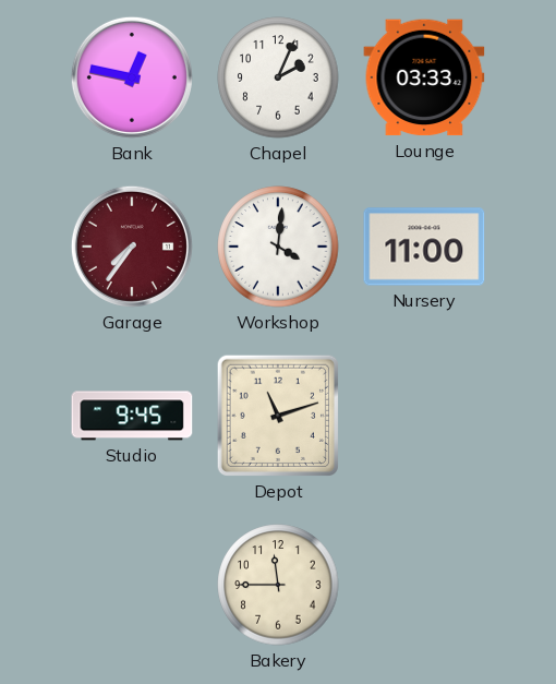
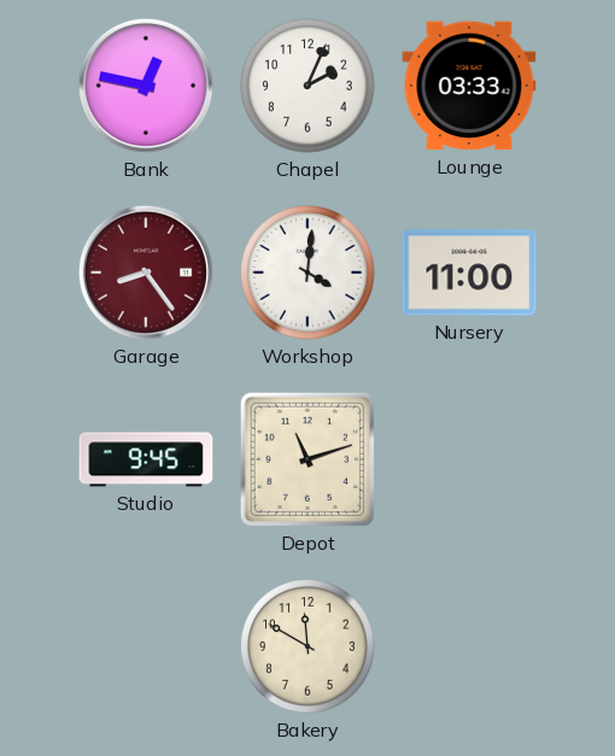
Garage: 7:36 -> 8:24 (146, 272)
Bakery: 11:45 -> 11:50 (307, 646)
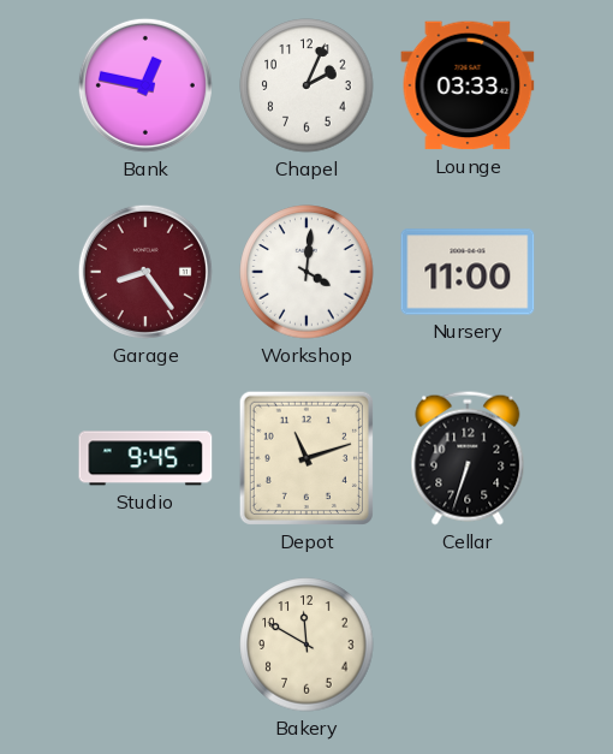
Cellar: none -> 6:33 (468, 458)
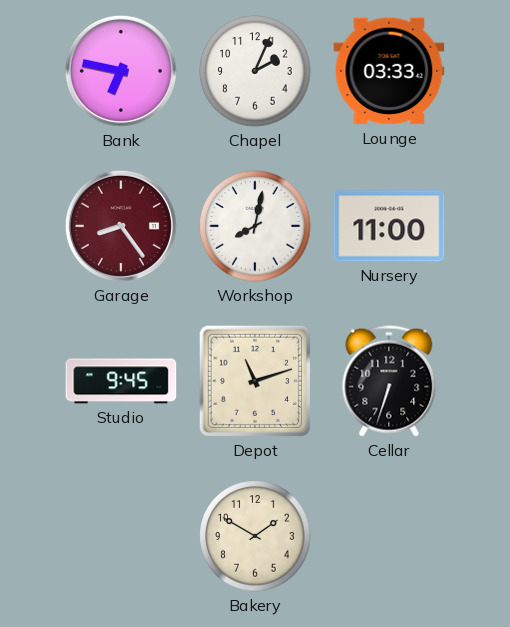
Bank: 12:47 -> 6:47 (121, 71)
Workshop: 4:01 -> 8:02 (255, 226)
Bakery: 11:50 -> 1:50 (255, 536)
